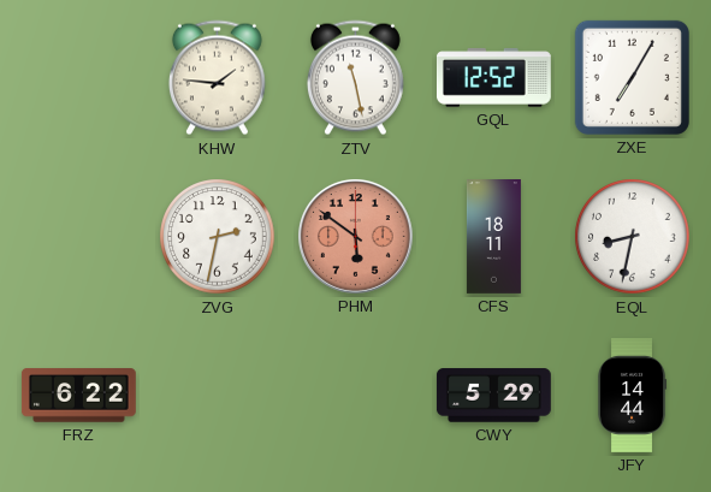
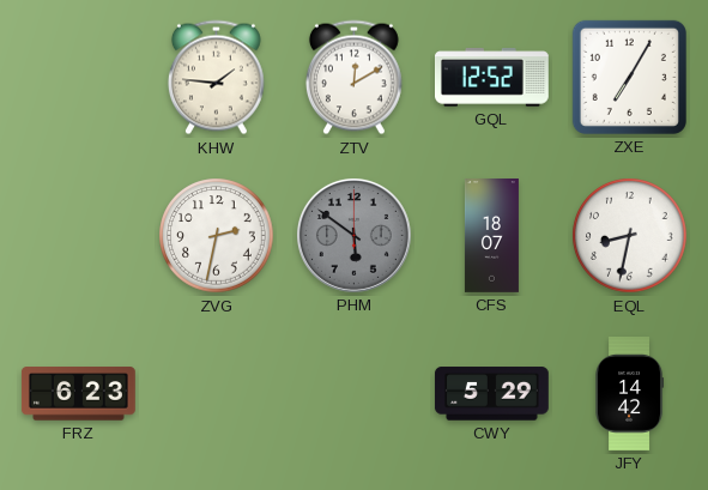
ZTV: 11:28 -> 12:10 (353, 78)
PHM dial: salmon -> grey (353, 235)
CFS: 18:11 -> 18:07 (491, 236)
FRZ: 6:22 -> 6:23 (78, 394)
JFY: 14:44 -> 14:42 (630, 394)
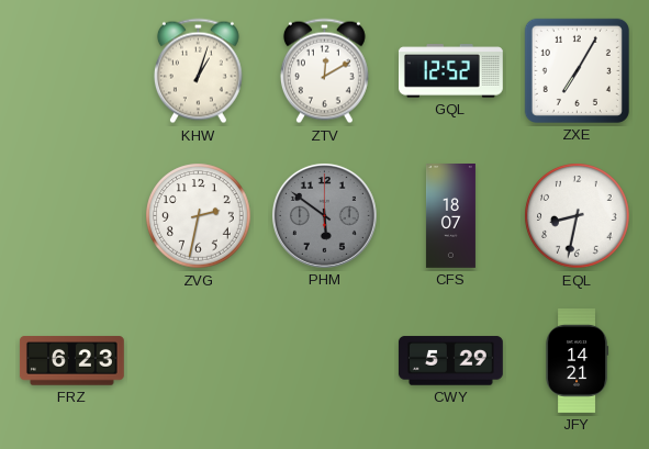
KHW: 1:46 -> 1:03 (198, 71)
JFY: 14:42 -> 14:21 (578, 361)
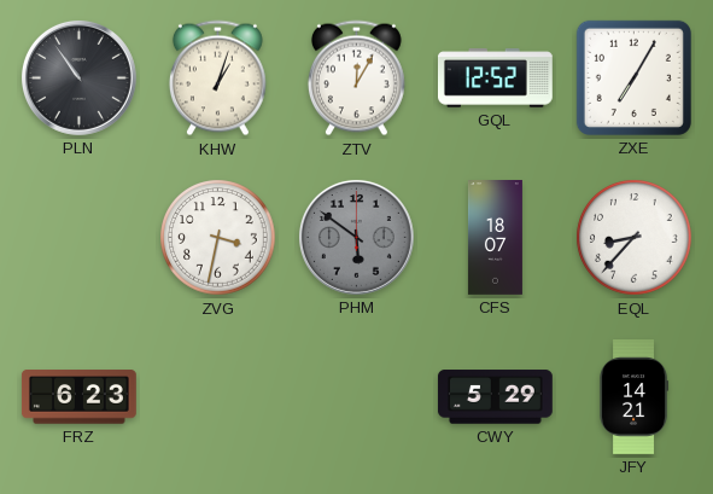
PLN: none -> 10:54 (78, 77)
ZTV: 12:10 -> 12:05 (356, 79)
ZVG: 2:32 -> 3:32 (218, 238)
EQL: 8:32 -> 8:37 (635, 238)
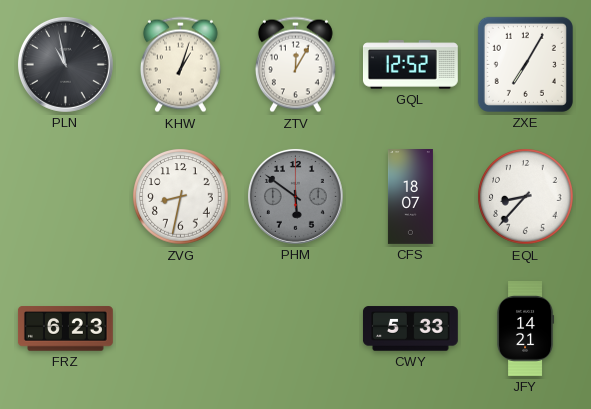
PLN: 10:54 -> 10:58 (65, 64)
ZVG: 3:32 -> 8:32 (181, 197)
CWY: 5:29 -> 5:33 (410, 329)
